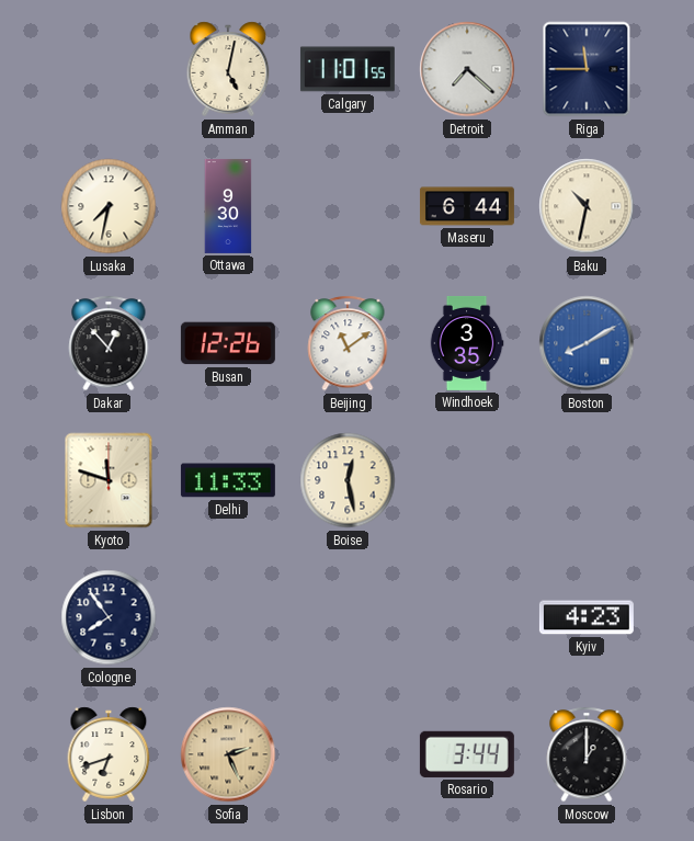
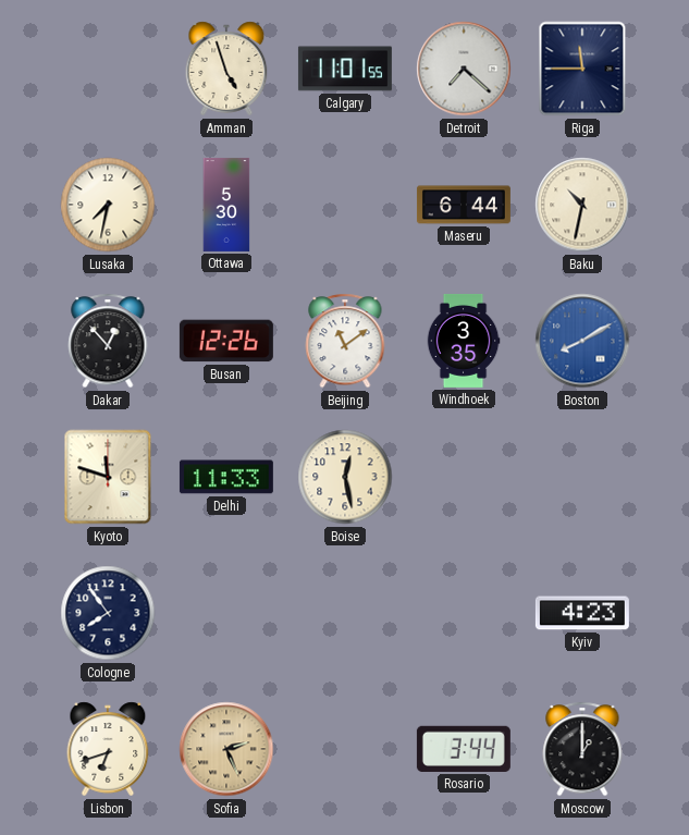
Amman: 5:02 -> 4:57 (226, 69)
Ottawa: 9:30 -> 5:30 (226, 205)
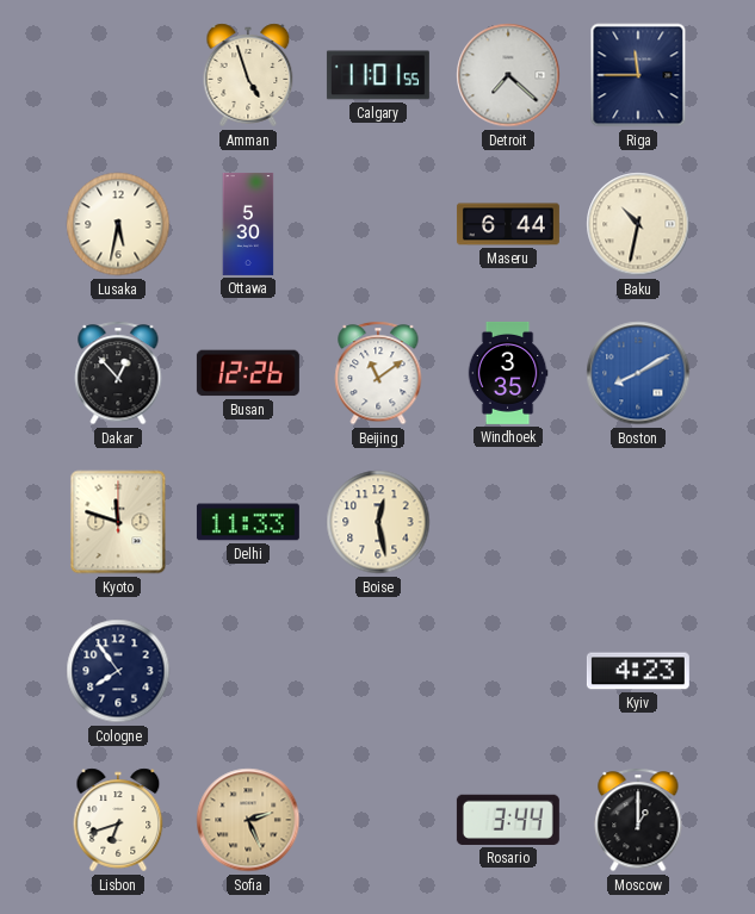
Lusaka: 7:32 -> 5:32 (118, 224)
